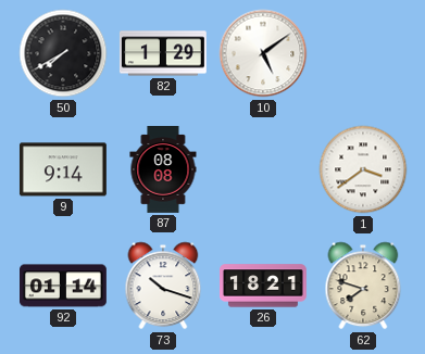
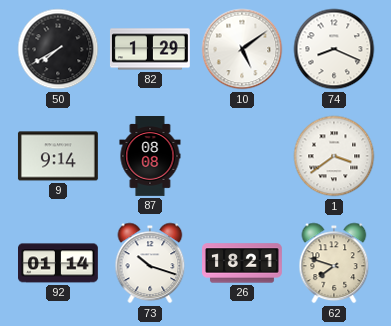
74: none -> 8:19 (334, 49)
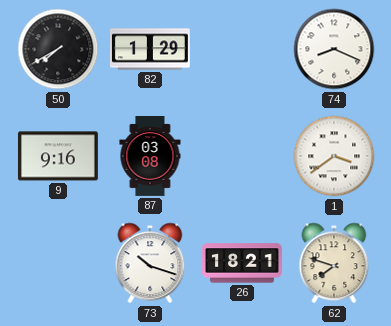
10: 5:09 -> none (242, 49)
9: 9:14 -> 9:16 (58, 156)
87: 08:08 -> 03:08 (150, 157)
92: 01:14 -> none (59, 263)
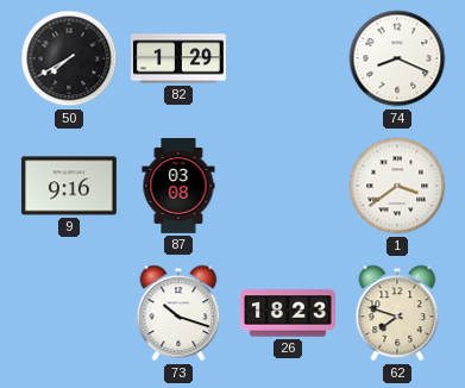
26: 18:21 -> 18:23 (289, 313)
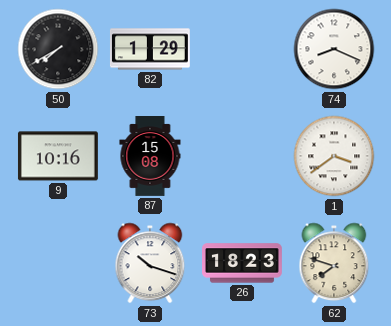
9: 9:16 -> 10:16 (58, 156)
87: 03:08 -> 15:08 (150, 157)
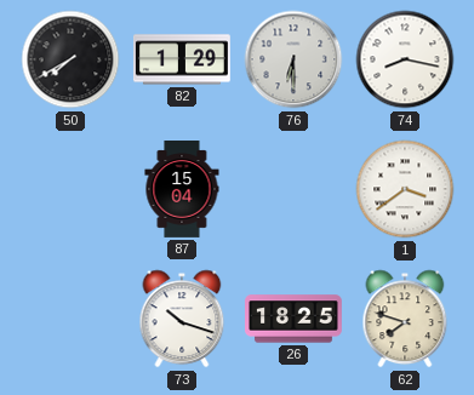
76: none -> 6:30 (293, 59)
74: 8:19 -> 8:17 (405, 59)
9: 10:16 -> none (58, 156)
87: 15:08 -> 15:04 (182, 190)
26: 18:23 -> 18:25 (295, 319)
